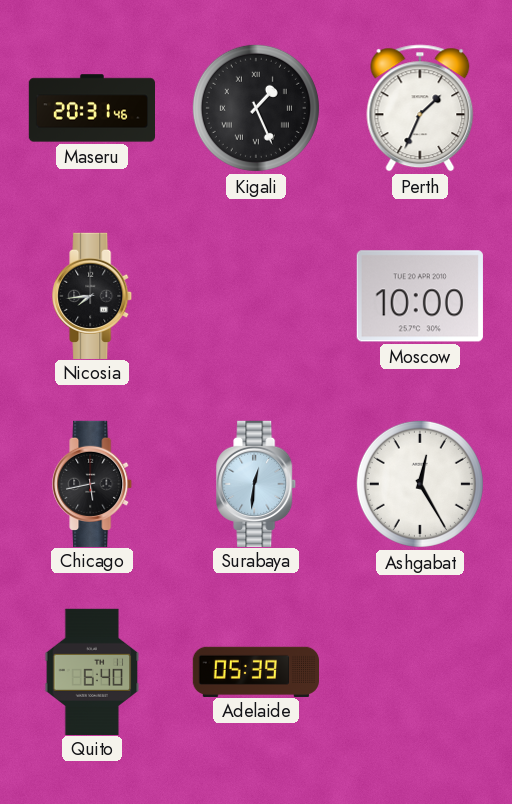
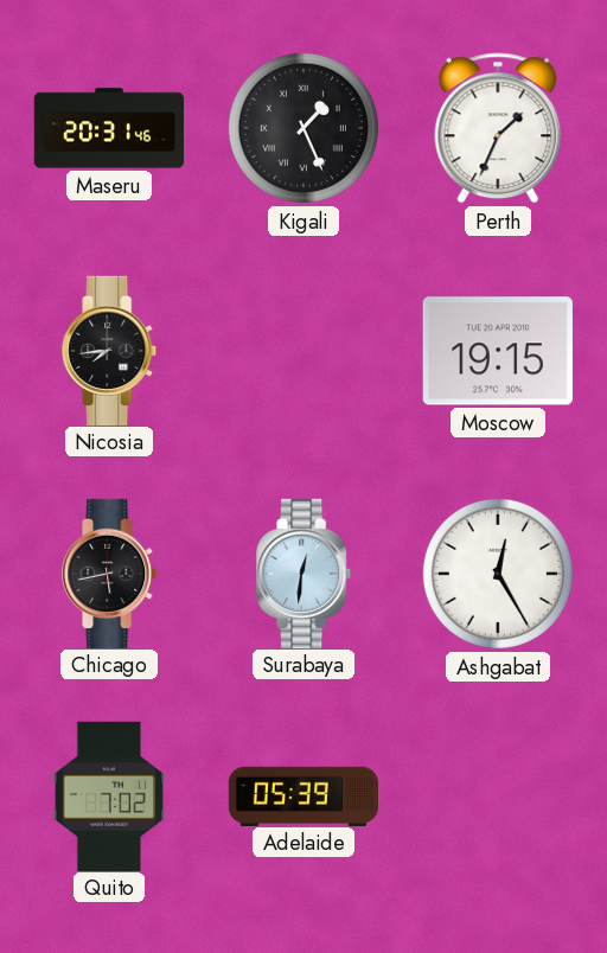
Moscow: 10:00 -> 19:15 (498, 351)
Quito: 6:40 -> 7:02 (109, 795)
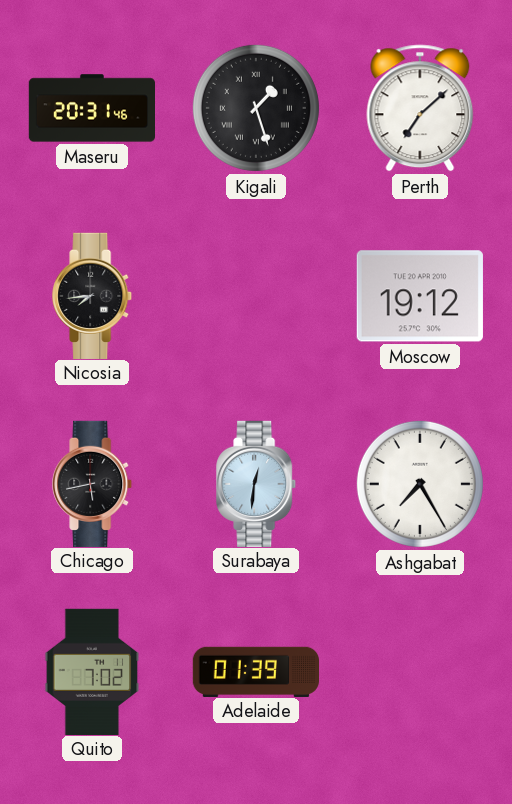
Kigali: 1:26 -> 1:27 (256, 108)
Perth: 1:34 -> 7:08 (420, 108)
Moscow: 19:15 -> 19:12 (420, 296)
Ashgabat: 12:25 -> 7:25 (420, 484)
Adelaide: 05:39 -> 01:39 (255, 671)
